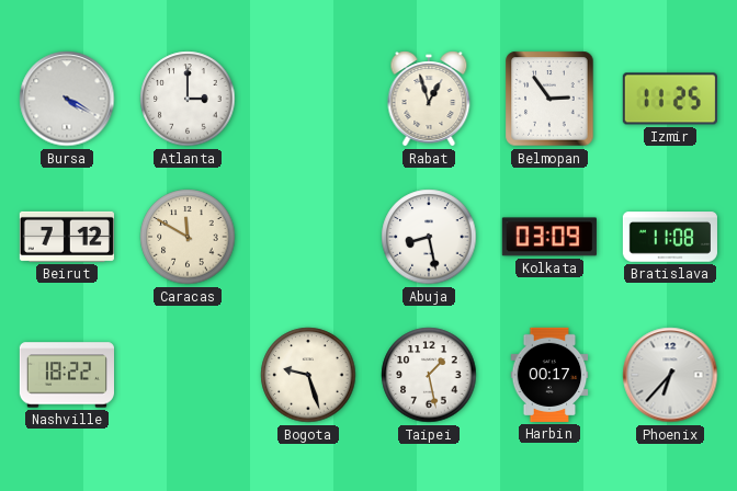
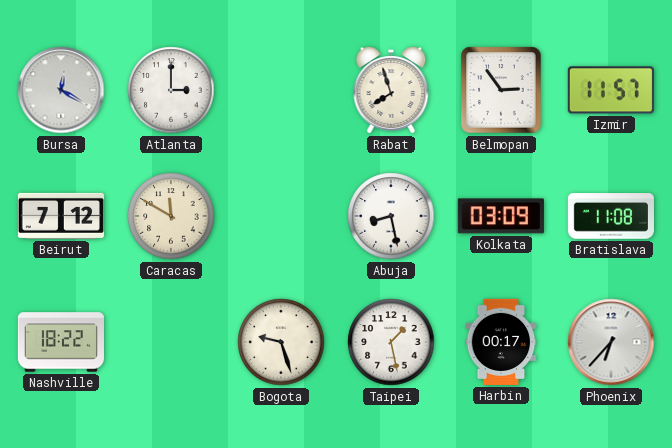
Bursa: 4:20 -> 12:20 (61, 90)
Rabat: 12:57 -> 7:57 (391, 90)
Izmir: 11:25 -> 11:57 (611, 90)
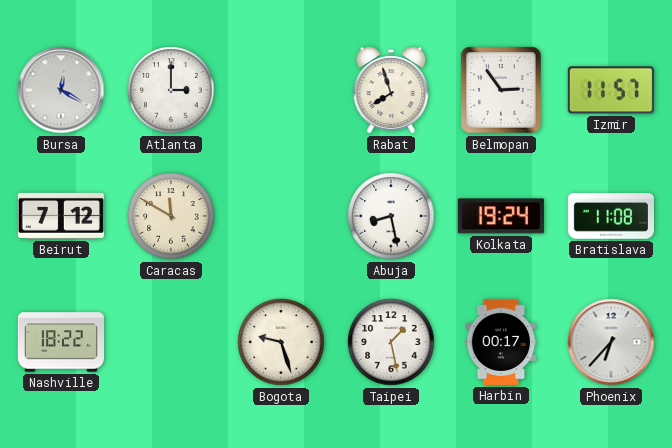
Kolkata: 03:09 -> 19:24 (501, 216)
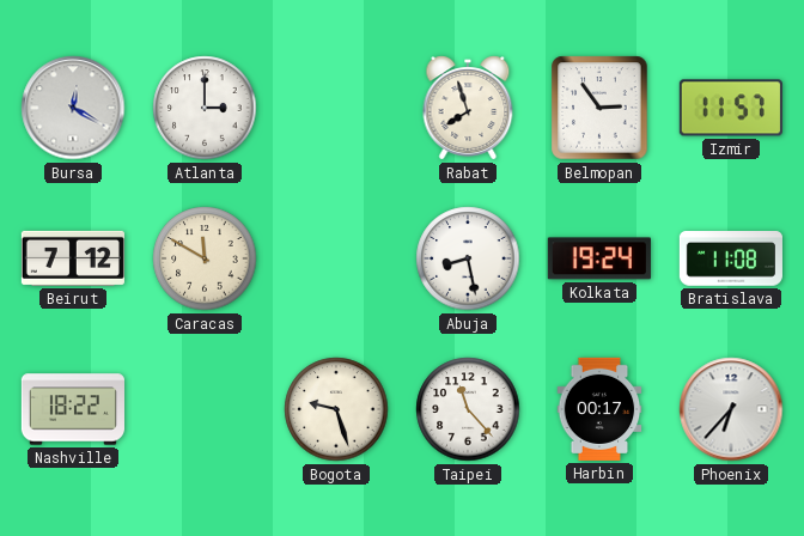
Taipei: 1:28 -> 11:23 (468, 409)
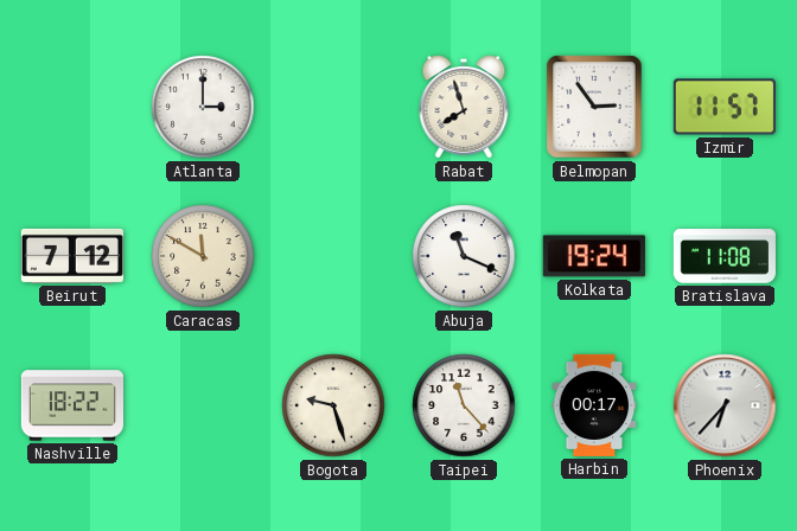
Bursa: 12:20 -> none (73, 108)
Abuja: 8:28 -> 11:19 (464, 256)
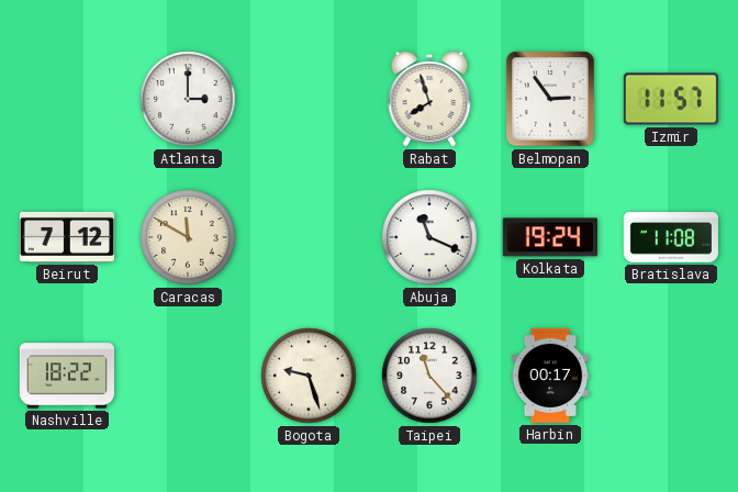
Phoenix: 6:37 -> none (725, 405)
